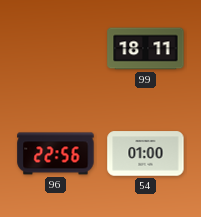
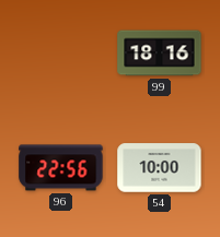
99: 18:11 -> 18:16 (160, 54)
54: 01:00 -> 10:00 (160, 168)
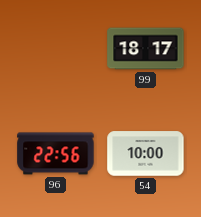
99: 18:16 -> 18:17 (146, 49)
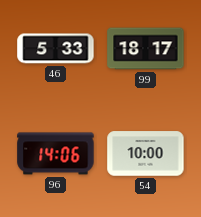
46: none -> 5:33 (56, 49)
96: 22:56 -> 14:06 (56, 154)
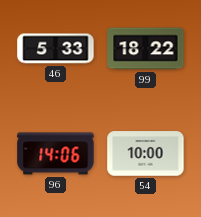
99: 18:17 -> 18:22 (146, 49)
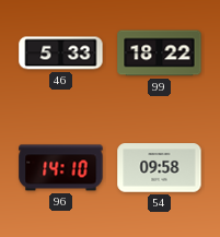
96: 14:06 -> 14:10 (61, 168)
54: 10:00 -> 09:58 (160, 168)
